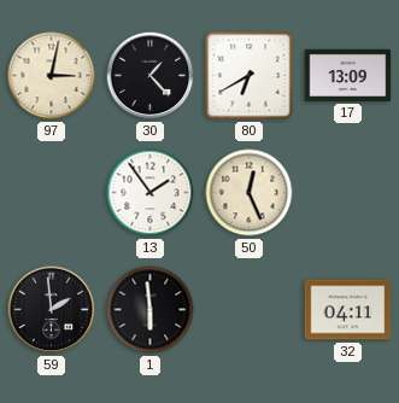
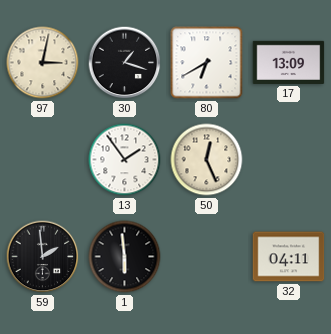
30: 1:23 -> 1:18 (125, 63)
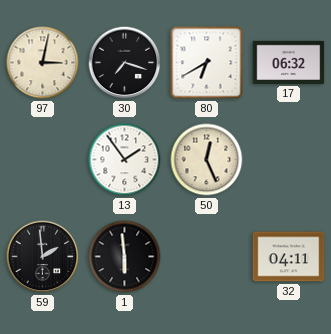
30: 1:18 -> 7:18 (125, 63)
17: 13:09 -> 06:32 (289, 62)
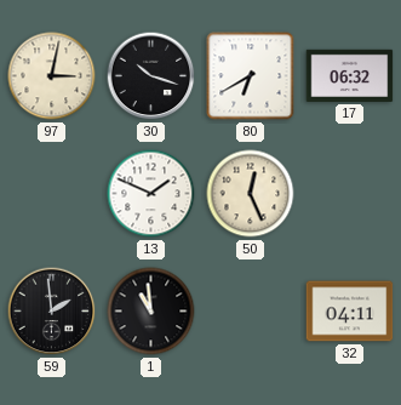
30: 7:18 -> 10:18 (151, 76)
13: 1:54 -> 1:49 (151, 194)
1: 5:59 -> 10:59 (151, 312)
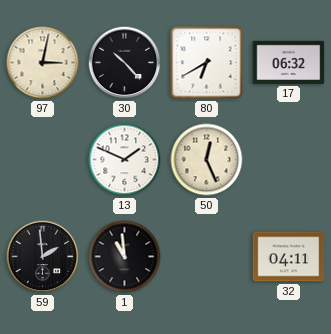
30: 10:18 -> 10:23 (125, 63)
